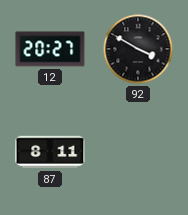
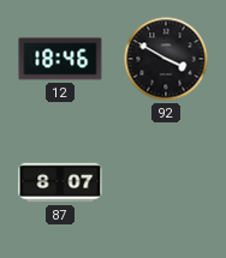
12: 20:27 -> 18:46 (60, 59)
87: 8:11 -> 8:07 (60, 182)
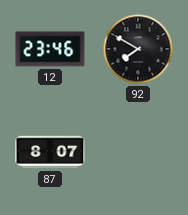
12: 18:46 -> 23:46 (50, 49)
92: 3:50 -> 7:50 (138, 49)
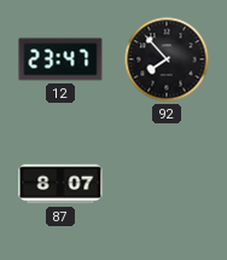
12: 23:46 -> 23:47 (60, 59)
92: 7:50 -> 7:53 (167, 59)
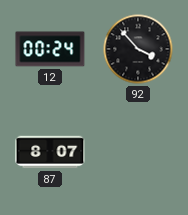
12: 23:47 -> 00:24 (50, 49)
92: 7:53 -> 3:53 (138, 49)
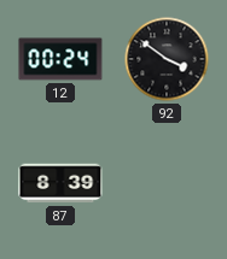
92: 3:53 -> 3:51 (167, 59)
87: 8:07 -> 8:39 (60, 183)
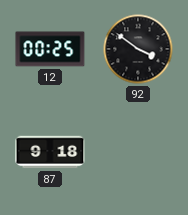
12: 00:24 -> 00:25 (50, 49)
87: 8:39 -> 9:18 (50, 152)
